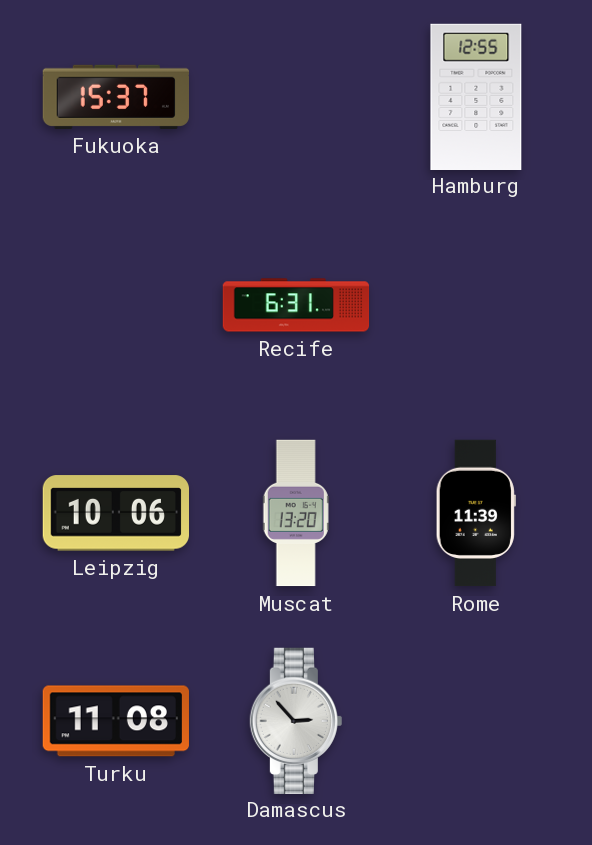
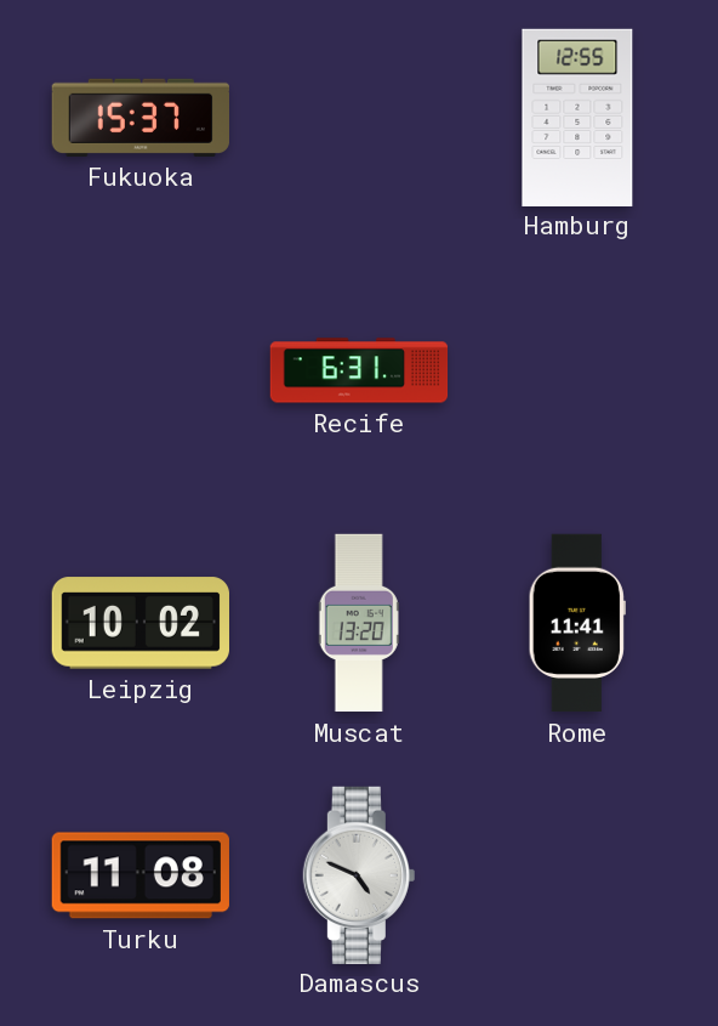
Leipzig: 10:06 -> 10:02 (139, 623)
Rome: 11:39 -> 11:41 (577, 623)
Damascus: 2:53 -> 4:49 (359, 874)
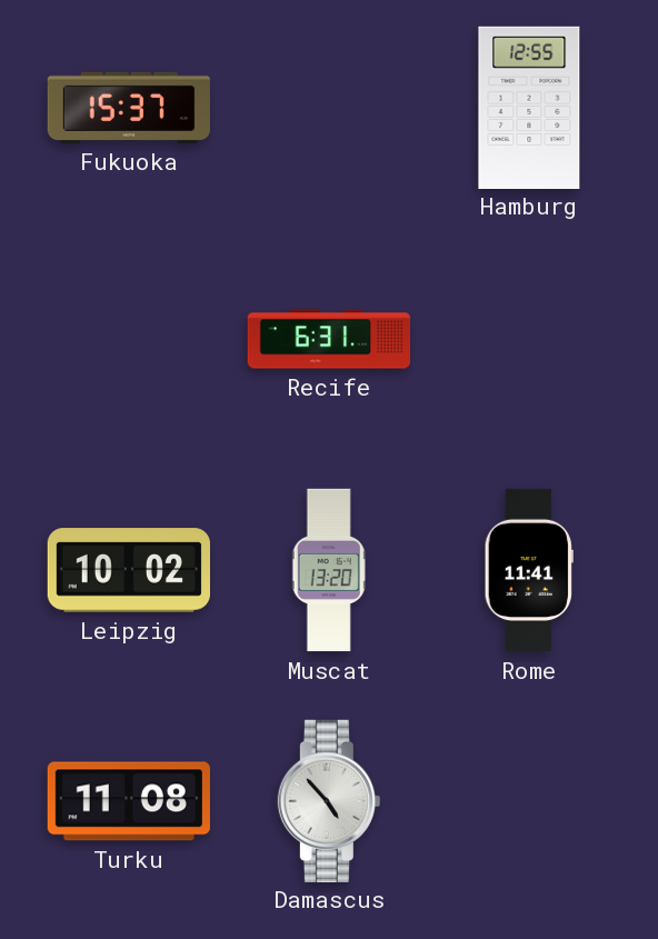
Damascus: 4:49 -> 4:53 (329, 800)
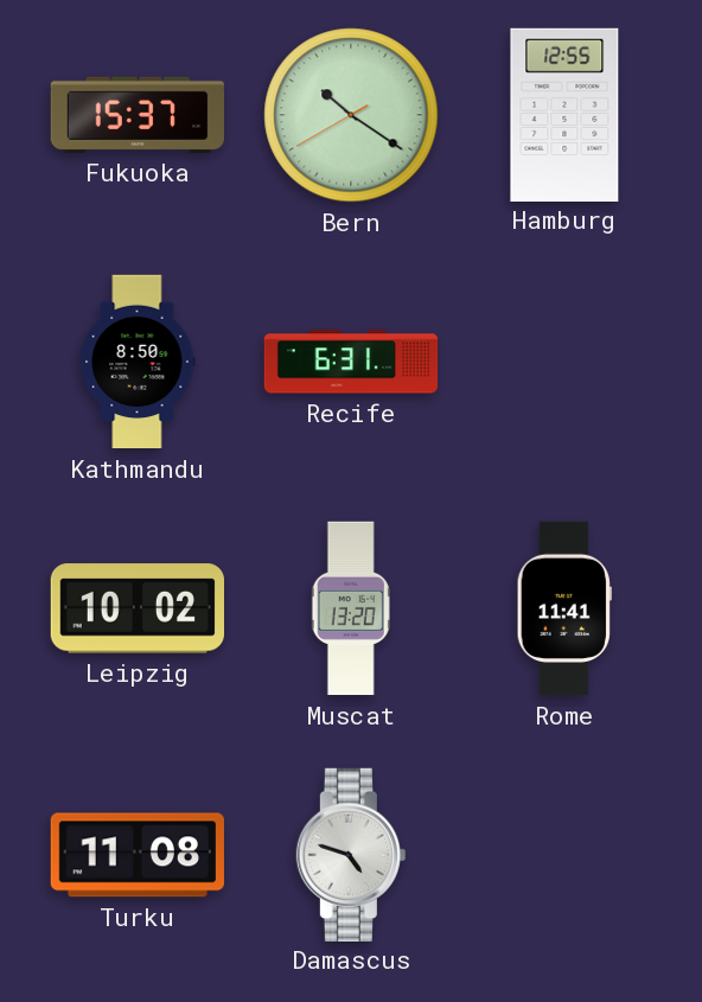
Bern: none -> 10:20 (351, 115)
Kathmandu: none -> 8:50 (138, 362)
Damascus: 4:53 -> 4:48 (351, 854)
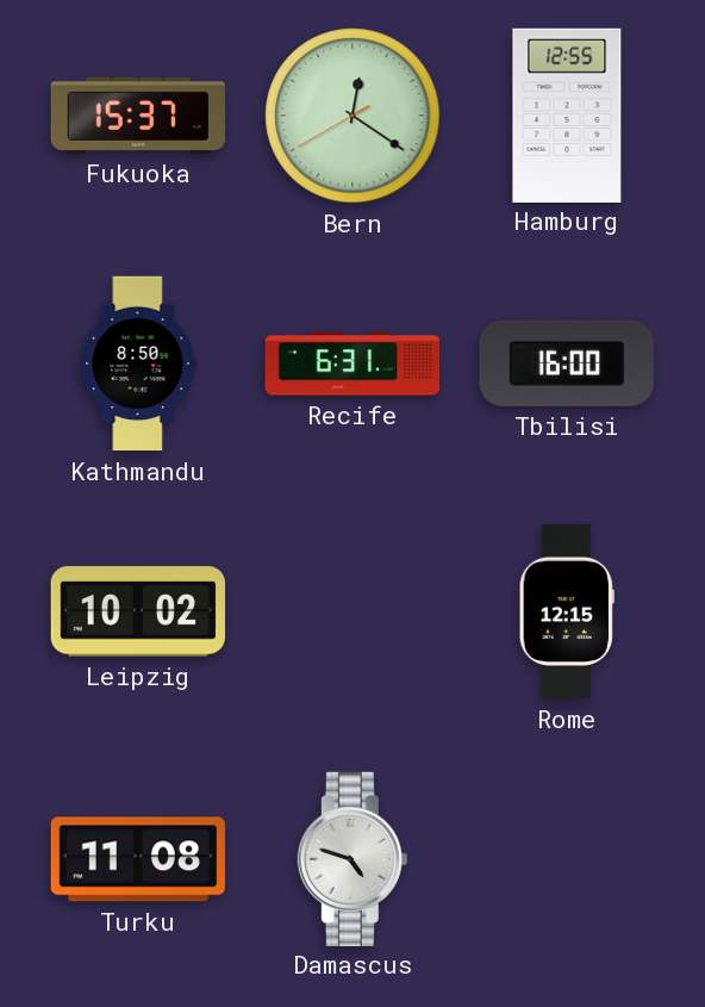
Bern: 10:20 -> 12:20 (352, 116)
Tbilisi: none -> 16:00 (567, 363)
Muscat: 13:20 -> none (351, 608)
Rome: 11:41 -> 12:15 (567, 611)
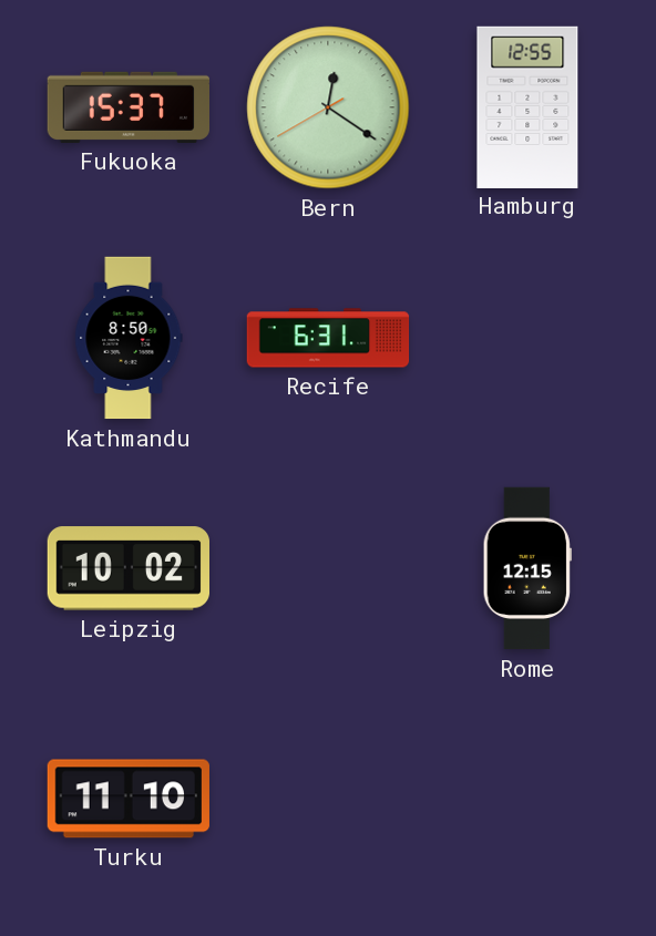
Tbilisi: 16:00 -> none (567, 363)
Turku: 11:08 -> 11:10 (129, 799)
Damascus: 4:48 -> none (352, 858)
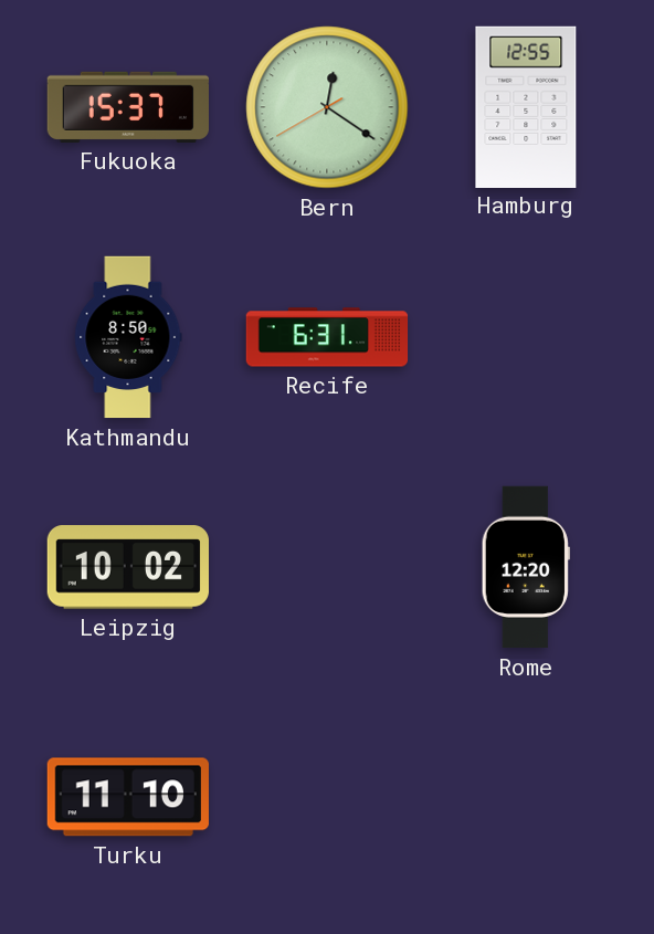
Rome: 12:15 -> 12:20 (526, 567)
